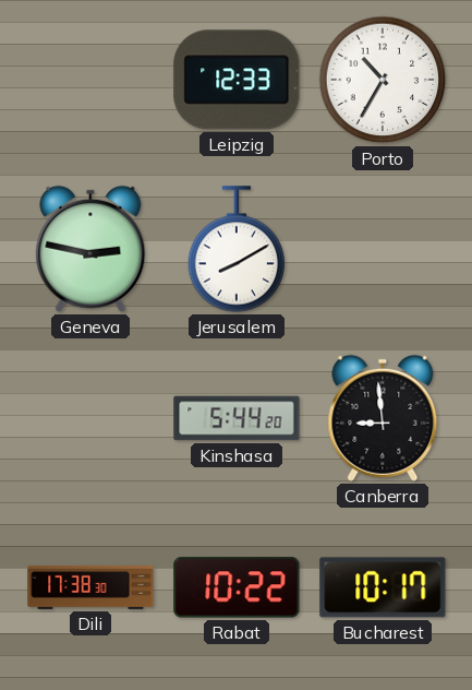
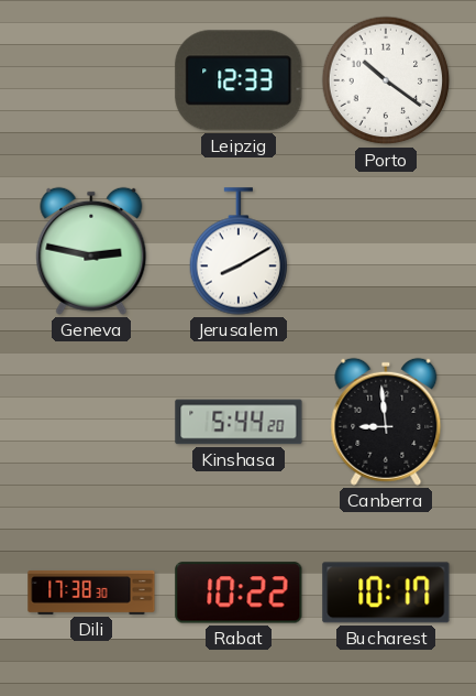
Porto: 10:35 -> 10:21 (386, 80)
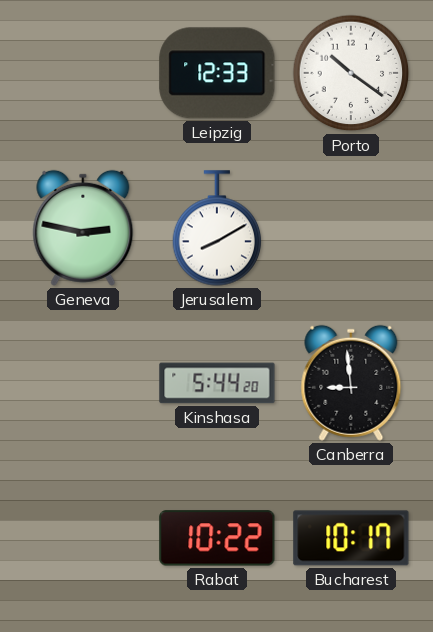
Dili: 17:38 -> none (91, 594)
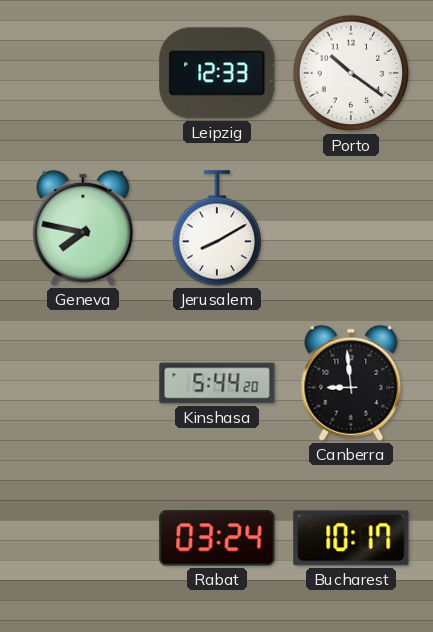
Geneva: 2:47 -> 7:47 (83, 228)
Rabat: 10:22 -> 03:24 (217, 538)
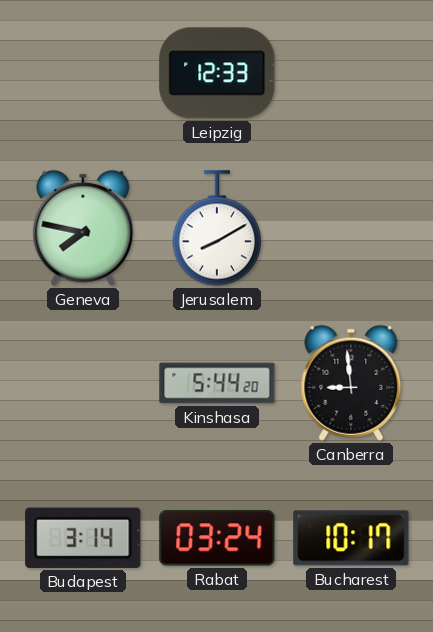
Porto: 10:21 -> none (351, 73)
Budapest: none -> 3:14 (83, 538)
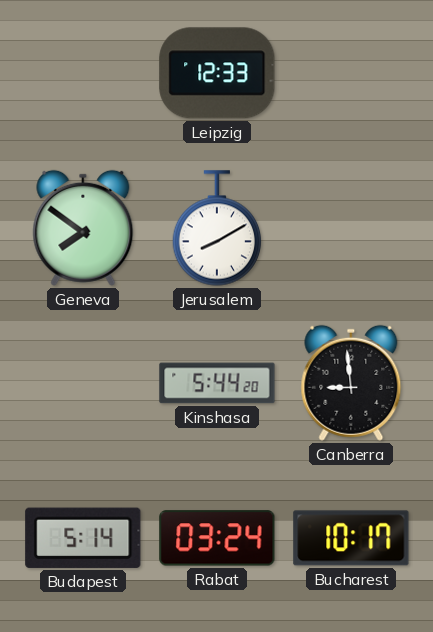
Geneva: 7:47 -> 7:51 (83, 228)
Budapest: 3:14 -> 5:14 (83, 538)
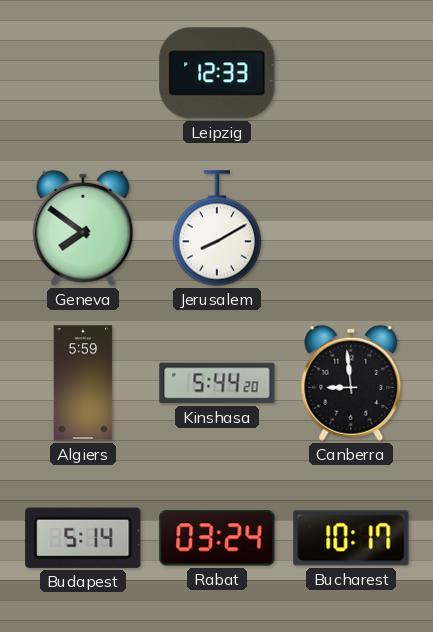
Algiers: none -> 5:59 (83, 383)
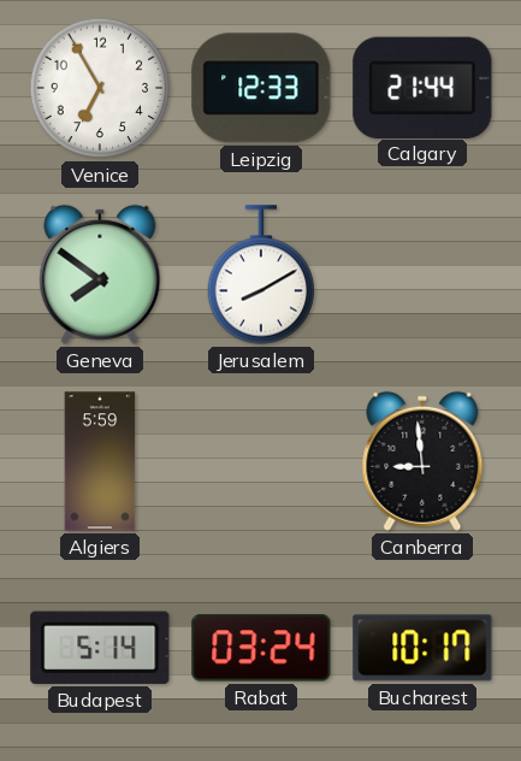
Venice: none -> 6:55 (100, 88)
Calgary: none -> 21:44 (422, 87)
Kinshasa: 5:44 -> none (217, 383)
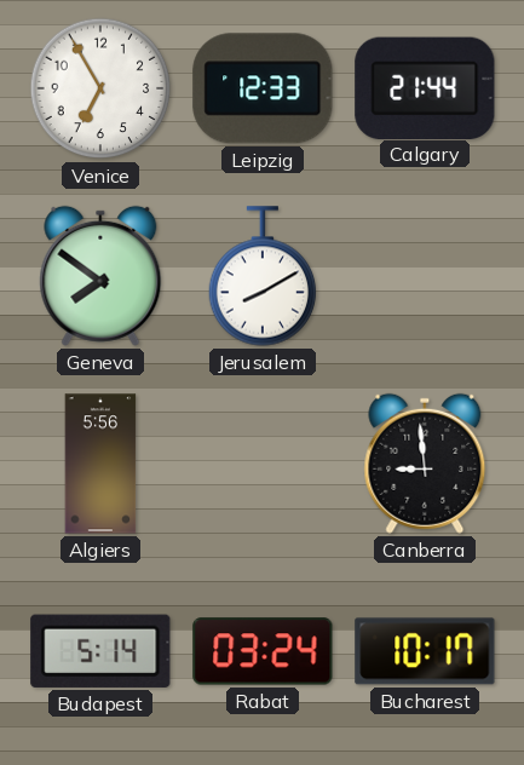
Algiers: 5:59 -> 5:56 (100, 464)
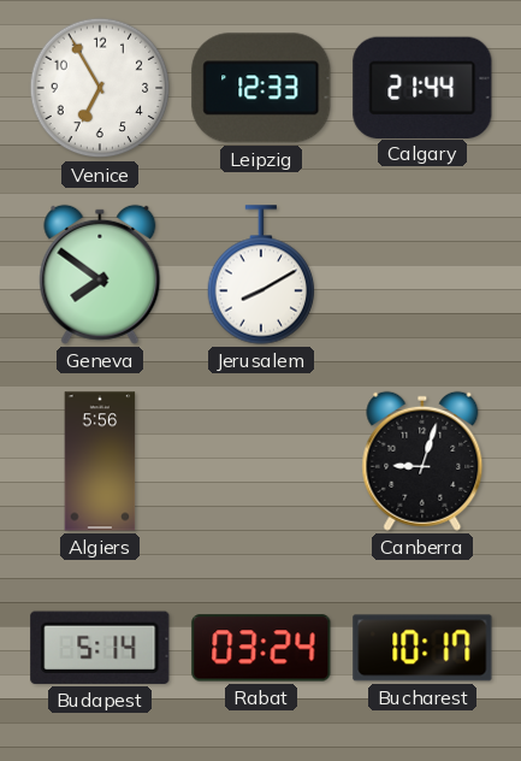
Canberra: 8:59 -> 9:03 (422, 461)
